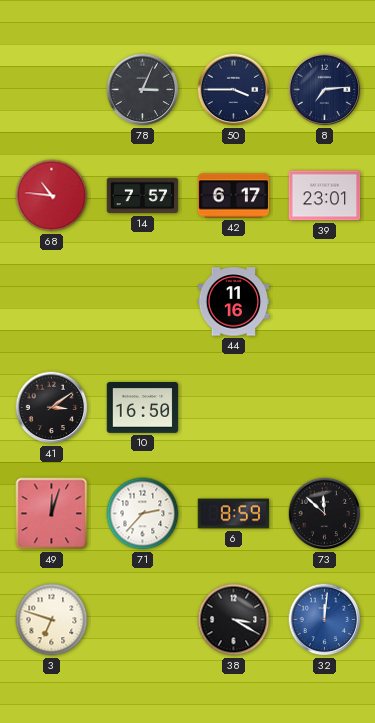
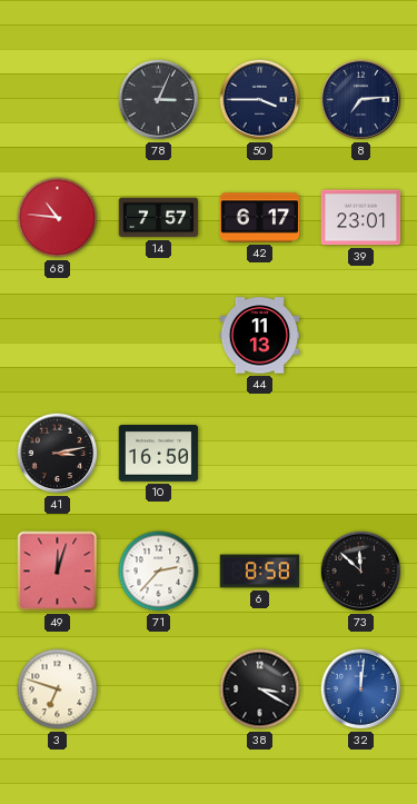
44: 11:16 -> 11:13 (260, 336)
41: 3:09 -> 3:13 (58, 454)
6: 8:59 -> 8:58 (260, 572)
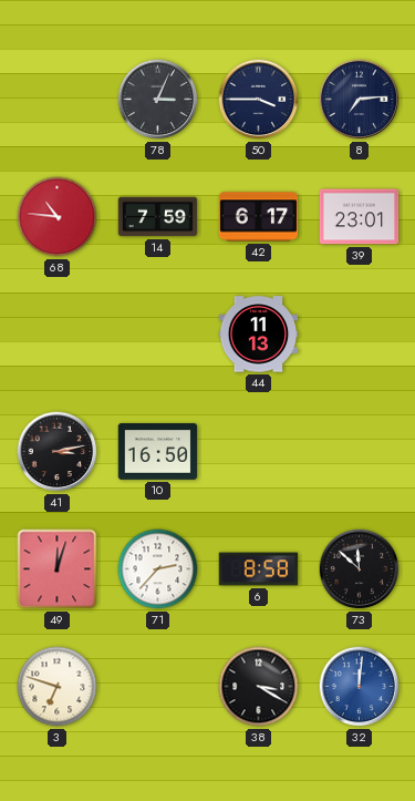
14: 7:57 -> 7:59 (158, 217)
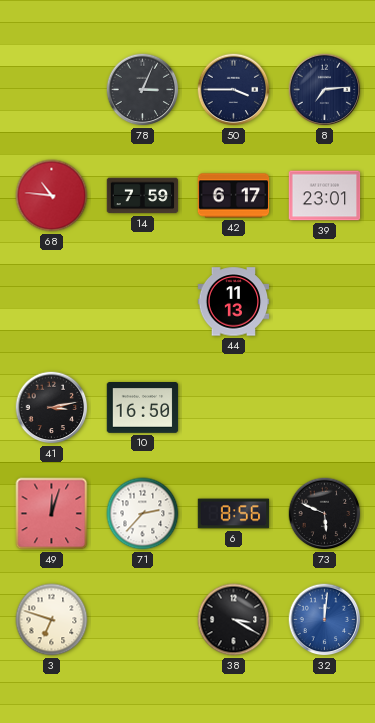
6: 8:58 -> 8:56 (234, 514)
73: 11:52 -> 5:49 (325, 514)
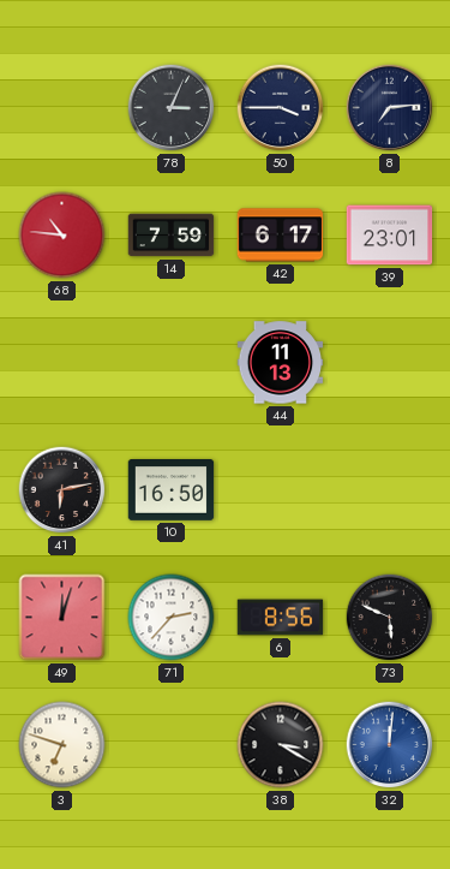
41: 3:13 -> 6:13 (62, 490)
